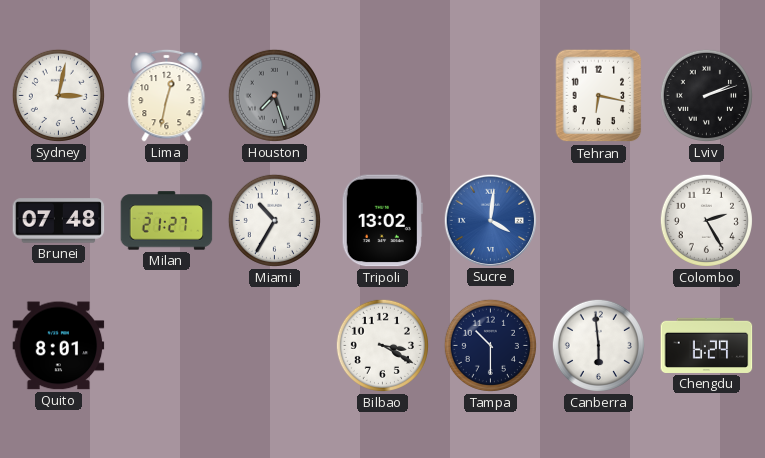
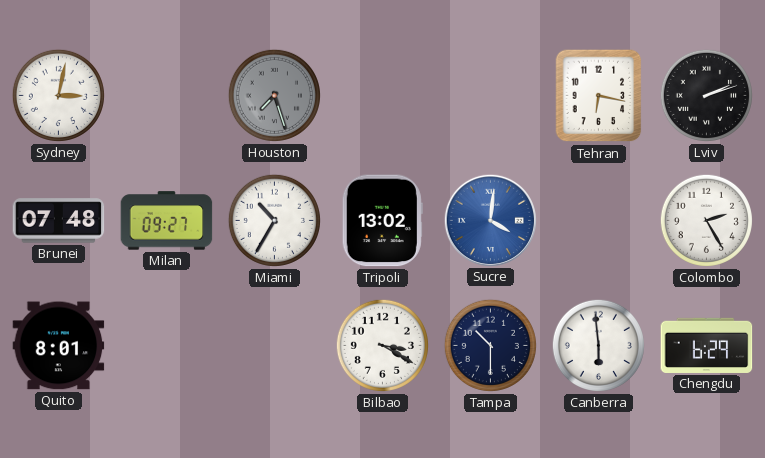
Lima: 12:32 -> none (167, 95)
Milan: 21:27 -> 09:27 (167, 221)
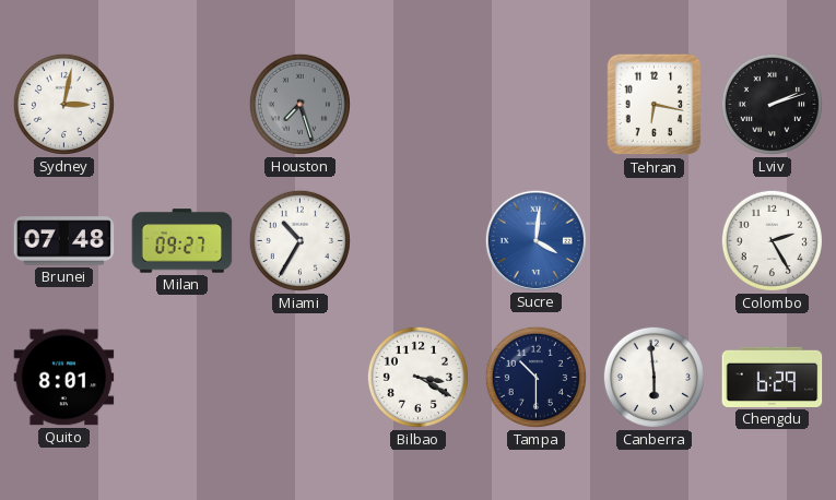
Tripoli: 13:02 -> none (382, 221)
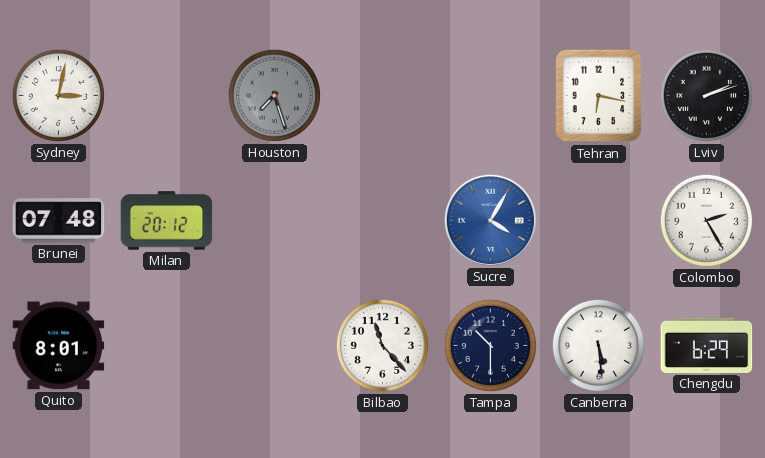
Milan: 09:27 -> 20:12 (167, 221)
Miami: 10:35 -> none (299, 240)
Sucre: 4:01 -> 4:05 (490, 220)
Bilbao: 3:20 -> 11:23 (382, 345)
Canberra: 5:59 -> 5:29 (598, 345)
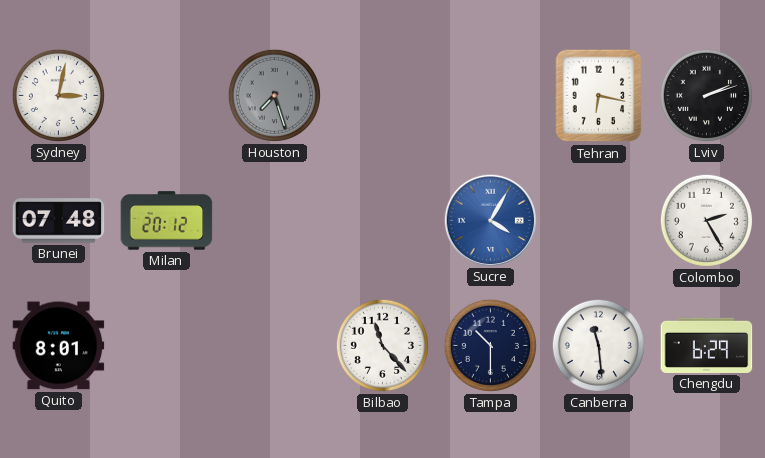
Canberra: 5:29 -> 11:29 (598, 345)
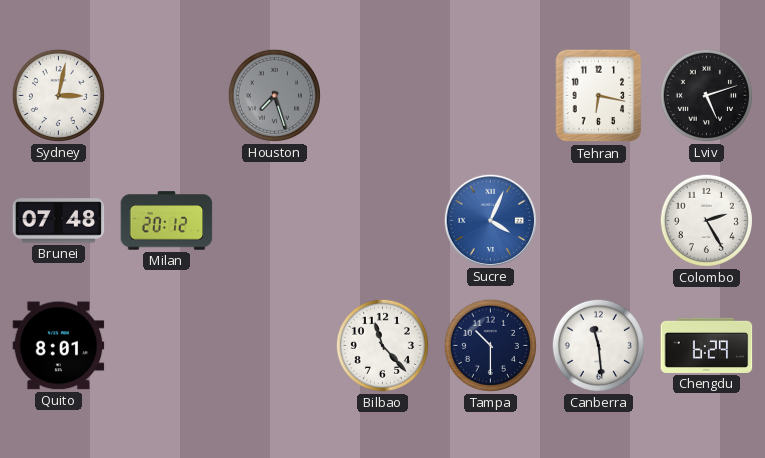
Lviv: 2:12 -> 5:12 (706, 95)
Sucre: 4:05 -> 4:04 (490, 220)
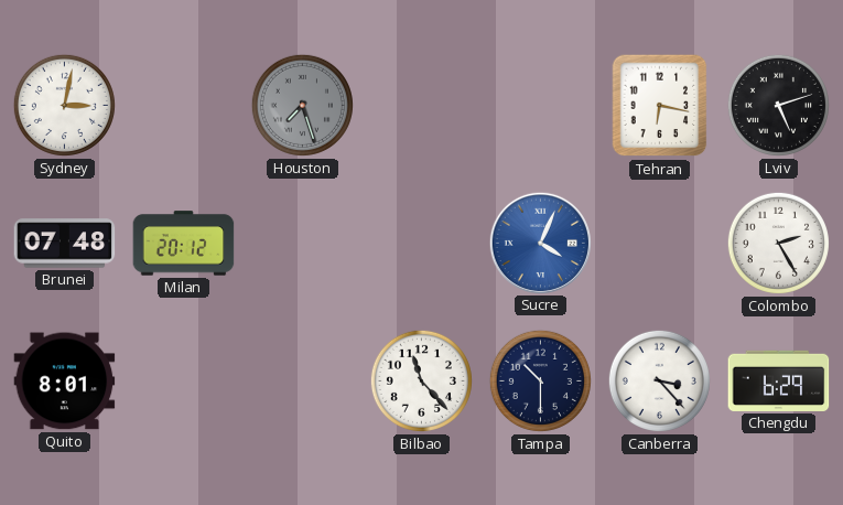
Canberra: 11:29 -> 3:23 (659, 380)
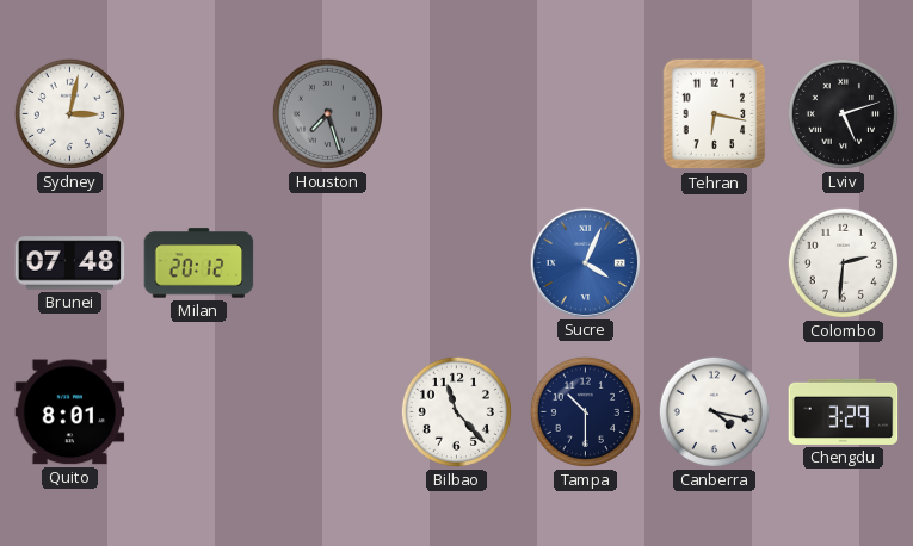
Colombo: 2:25 -> 2:31 (843, 262)
Canberra: 3:23 -> 4:17 (714, 411)
Chengdu: 6:29 -> 3:29 (844, 411)
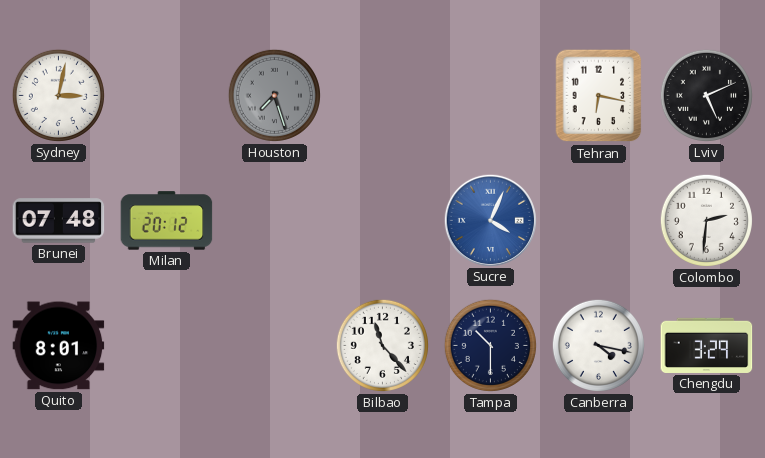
Lviv: 5:12 -> 5:11 (706, 95)
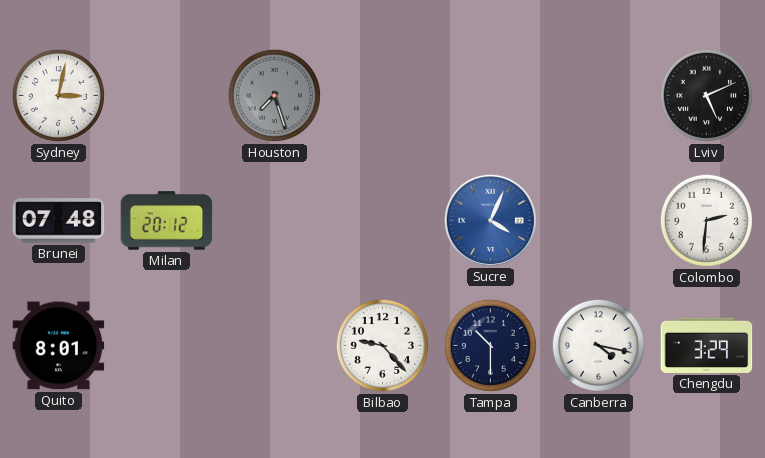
Tehran: 6:17 -> none (599, 96)
Bilbao: 11:23 -> 9:23 (382, 345)
